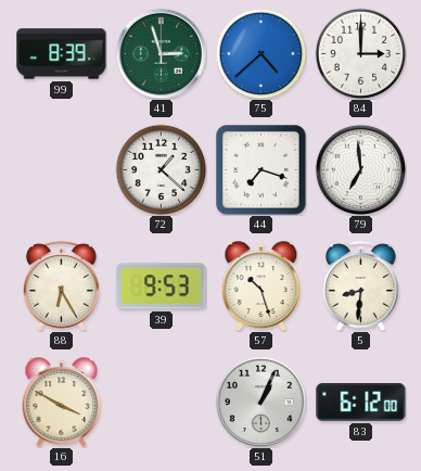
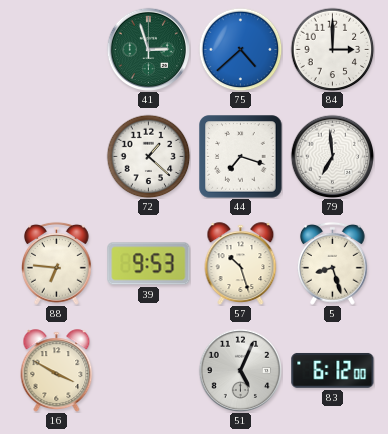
99: 8:39 -> none (62, 54)
88: 6:25 -> 6:46 (56, 263)
5: 8:31 -> 8:27 (332, 263)
51: 1:04 -> 5:04 (240, 370)
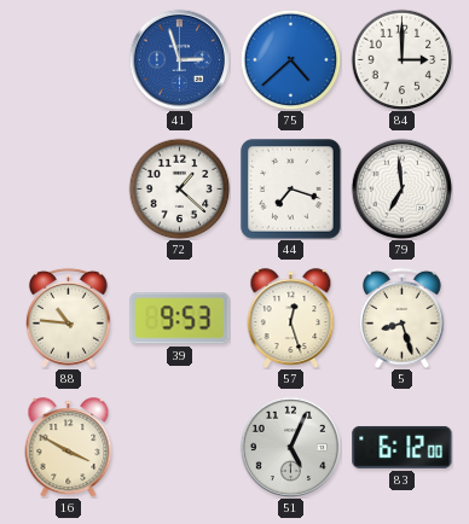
41 dial: green -> blue (179, 59)
88: 6:46 -> 10:46 (68, 318)
57: 10:27 -> 12:27 (291, 318)
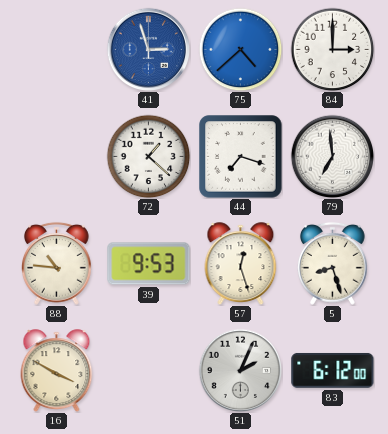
51: 5:04 -> 2:04 (240, 370)
